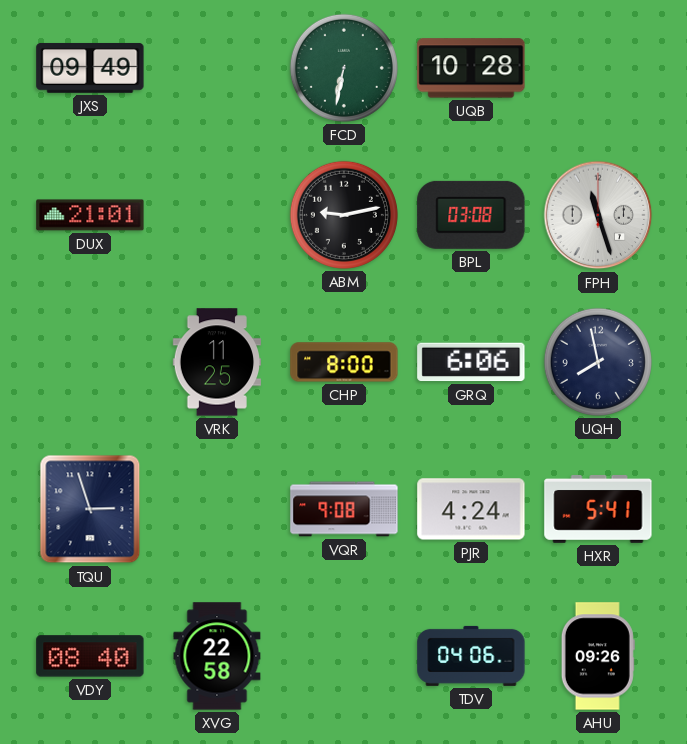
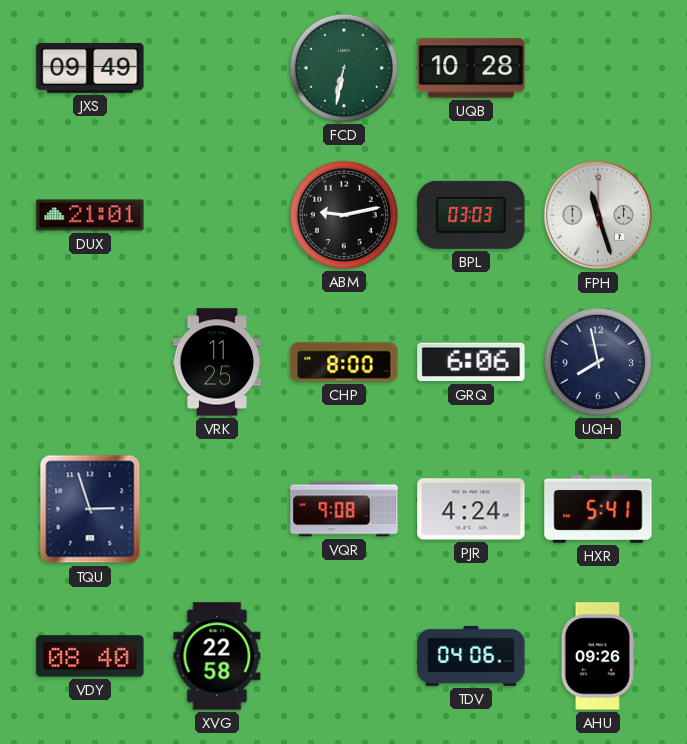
BPL: 03:08 -> 03:03 (471, 215)
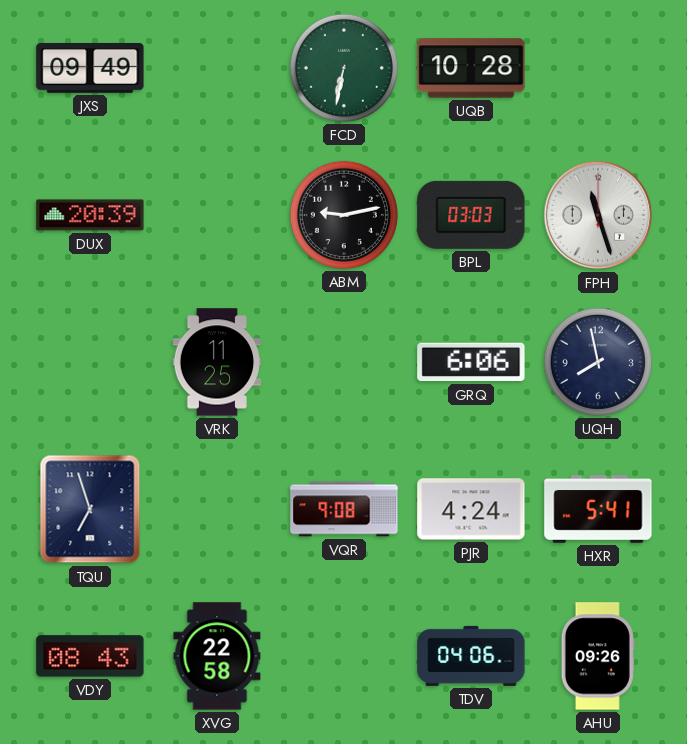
DUX: 21:01 -> 20:39 (90, 215)
CHP: 8:00 -> none (344, 362)
TQU: 2:57 -> 6:57 (90, 509)
VDY: 08:40 -> 08:43 (90, 656)
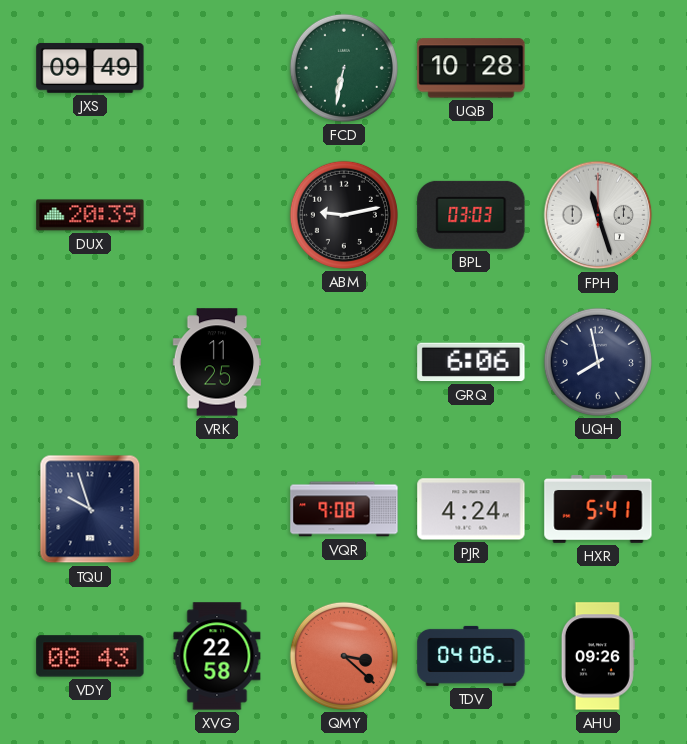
TQU: 6:57 -> 9:57 (90, 509)
QMY: none -> 3:22 (344, 656)
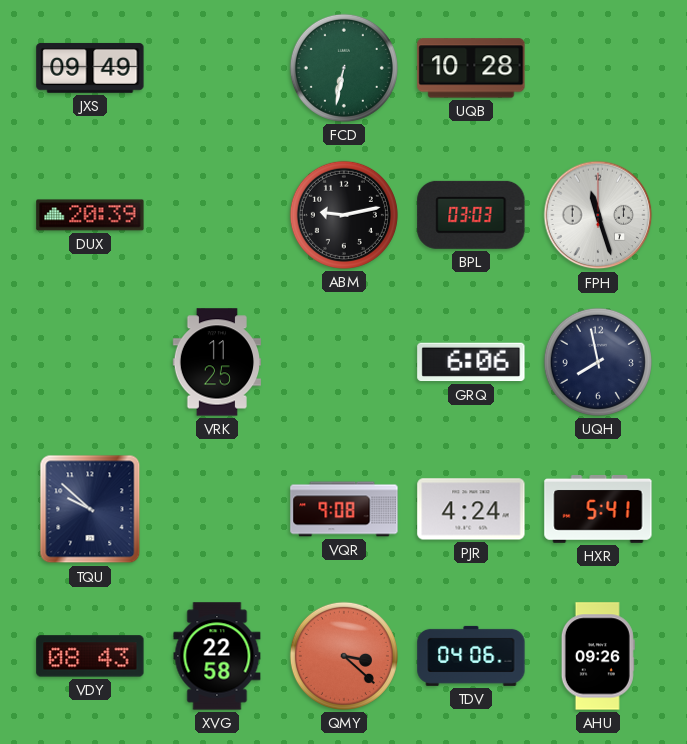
TQU: 9:57 -> 9:52 (90, 509)
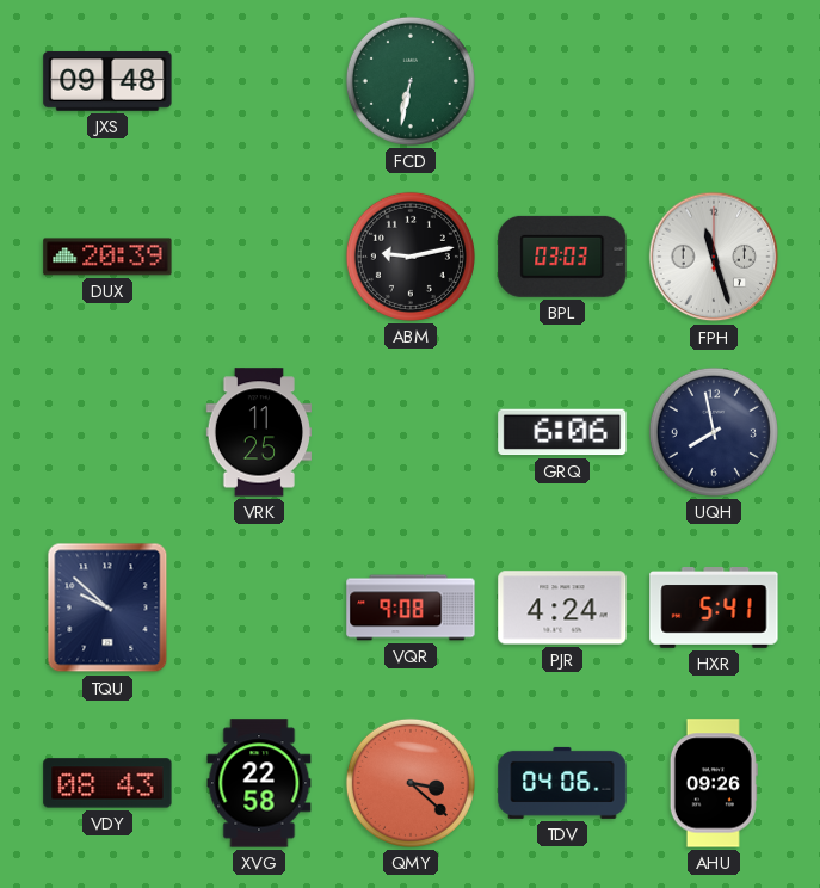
JXS: 09:49 -> 09:48 (107, 81)
UQB: 10:28 -> none (471, 68)
